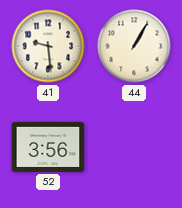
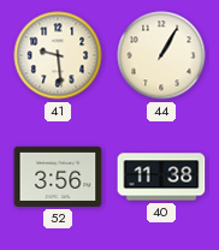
40: none -> 11:38 (161, 177)
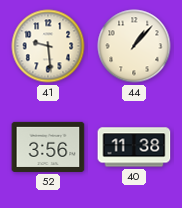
44: 1:05 -> 1:07 (134, 46)
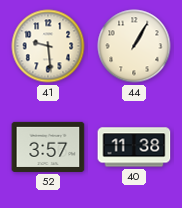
44: 1:07 -> 1:05 (134, 46)
52: 3:56 -> 3:57 (48, 147)
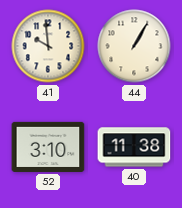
41: 9:29 -> 9:59 (48, 46)
52: 3:57 -> 3:10 (48, 147)
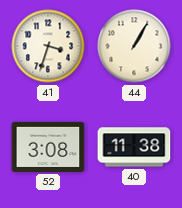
41: 9:59 -> 3:33 (48, 46)
52: 3:10 -> 3:08 (48, 147)
